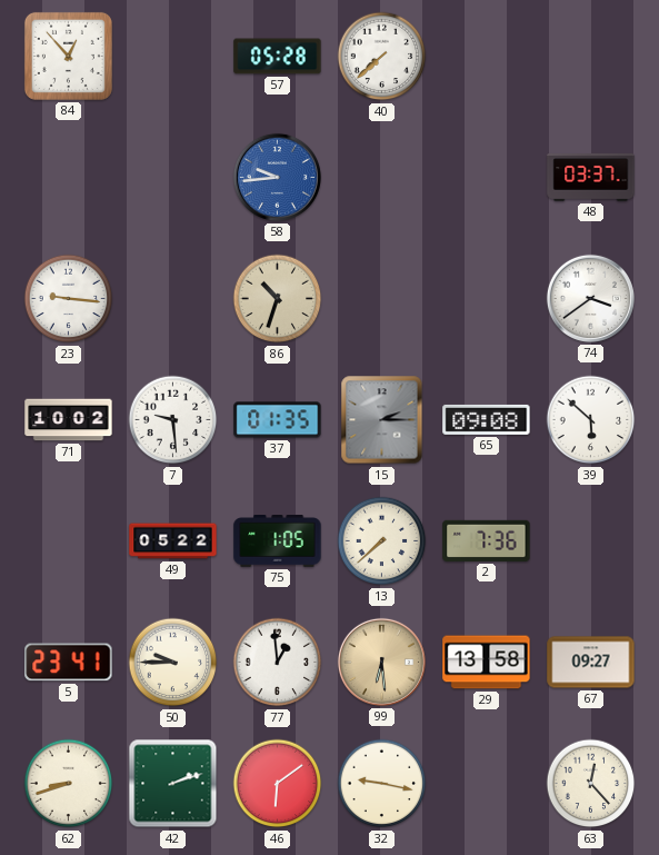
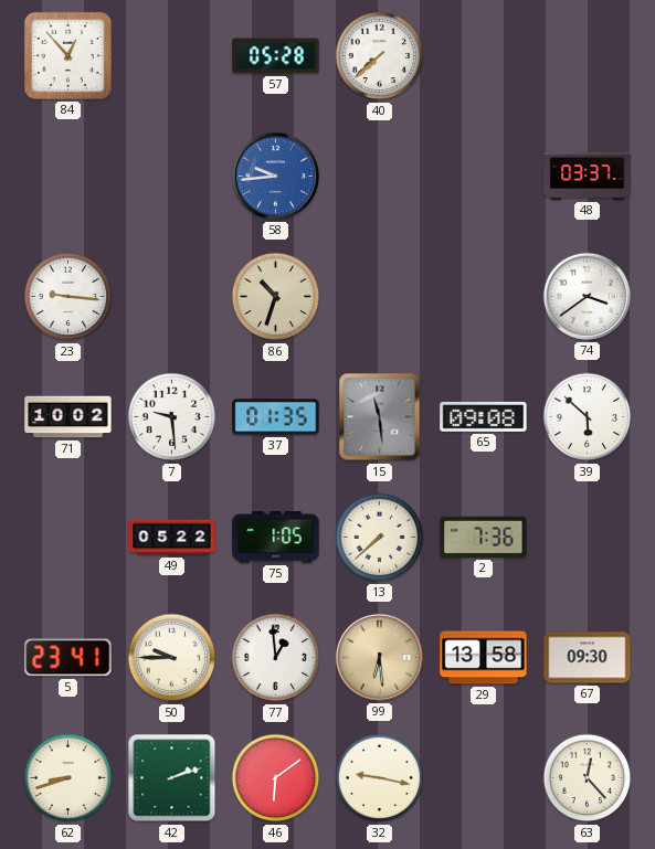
15: 2:15 -> 11:29 (380, 417)
67: 09:27 -> 09:30 (588, 658)
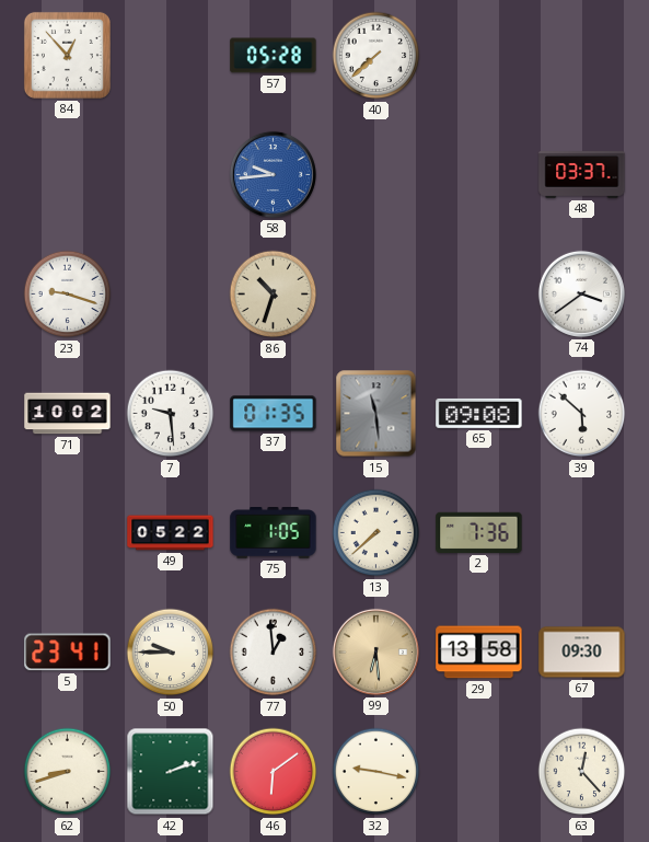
23: 9:16 -> 9:18 (68, 295)
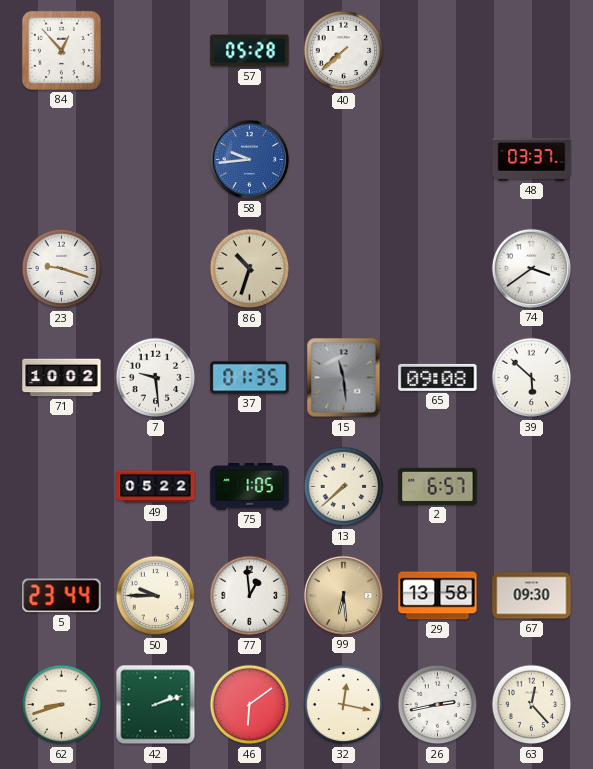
2: 7:36 -> 6:57 (438, 486)
5: 23:41 -> 23:44 (62, 596)
32: 9:17 -> 12:17 (344, 705)
26: none -> 2:43 (438, 705)
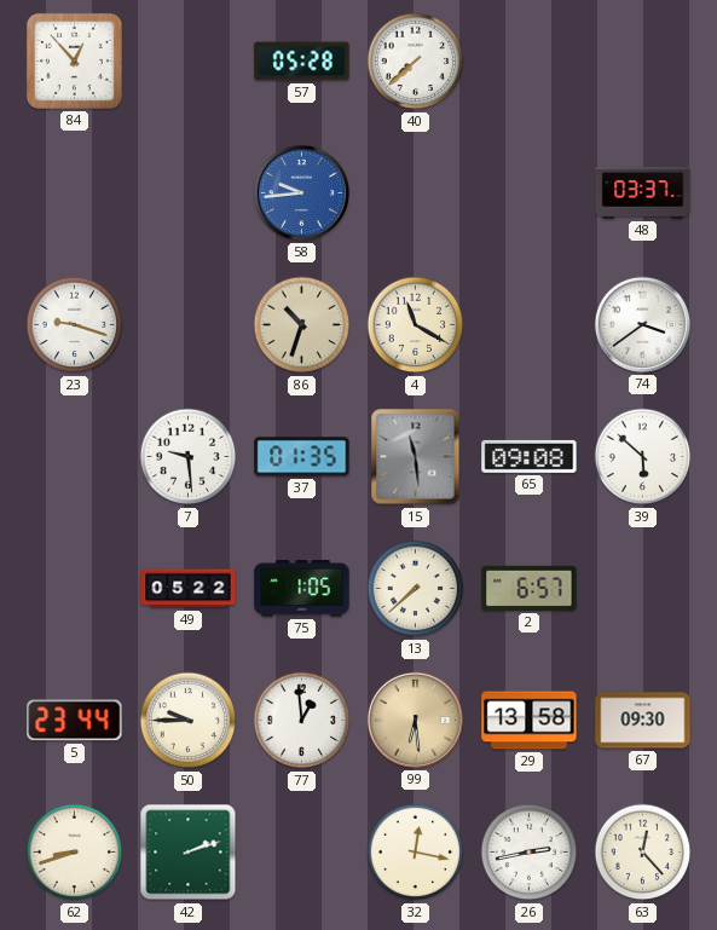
4: none -> 11:20 (416, 325)
71: 10:02 -> none (62, 378)
46: 6:09 -> none (250, 705)
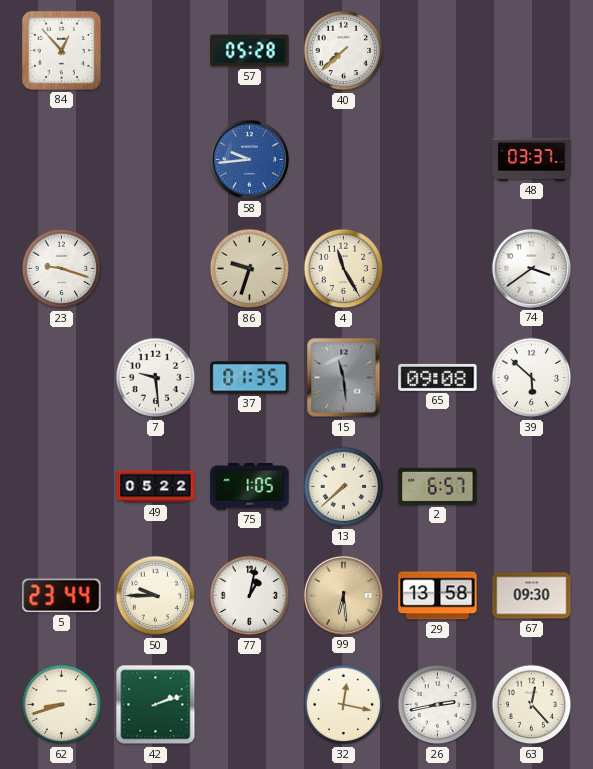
86: 10:33 -> 9:33 (250, 269)
4: 11:20 -> 11:25 (344, 269)
77: 12:59 -> 1:02 (250, 596)
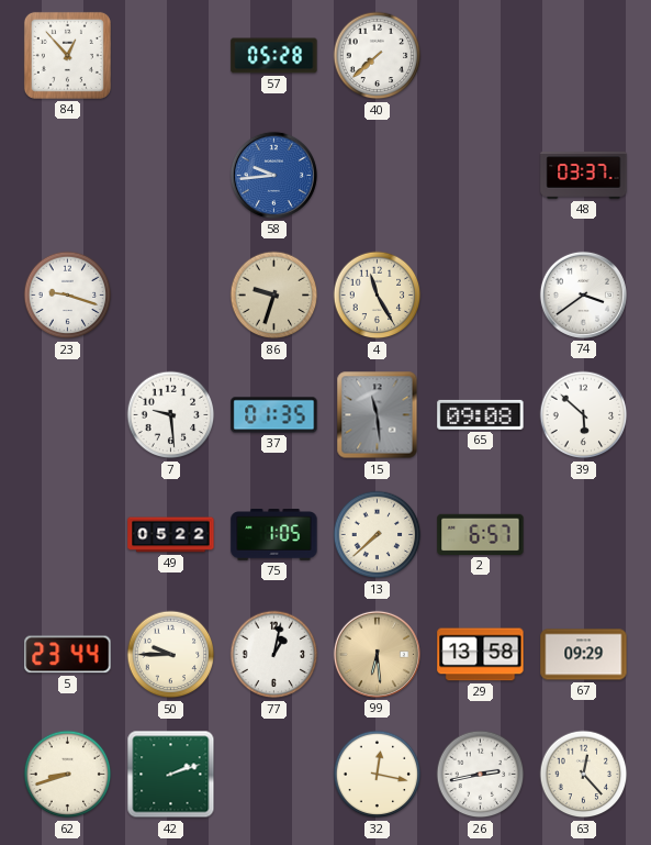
67: 09:30 -> 09:29 (584, 655)
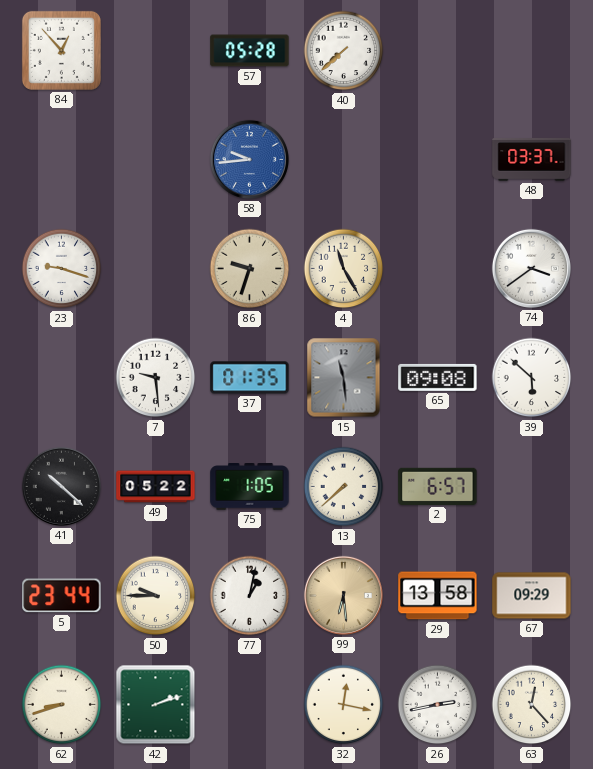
41: none -> 10:22 (61, 486)
